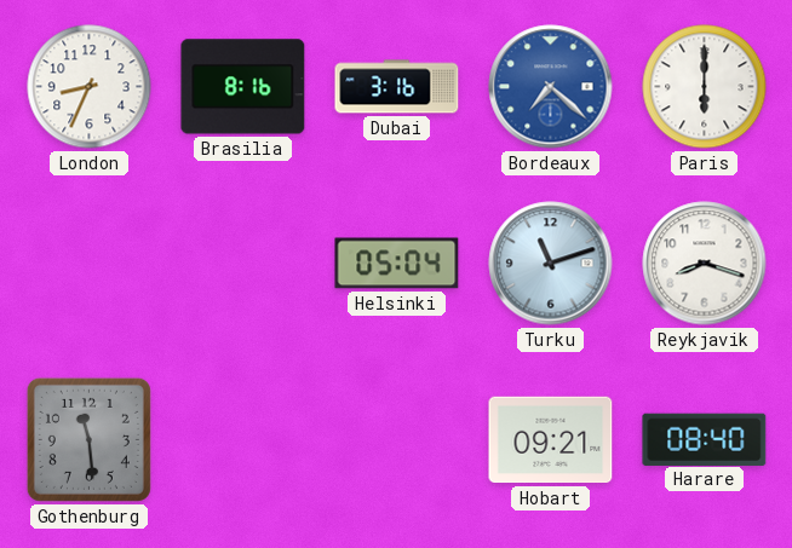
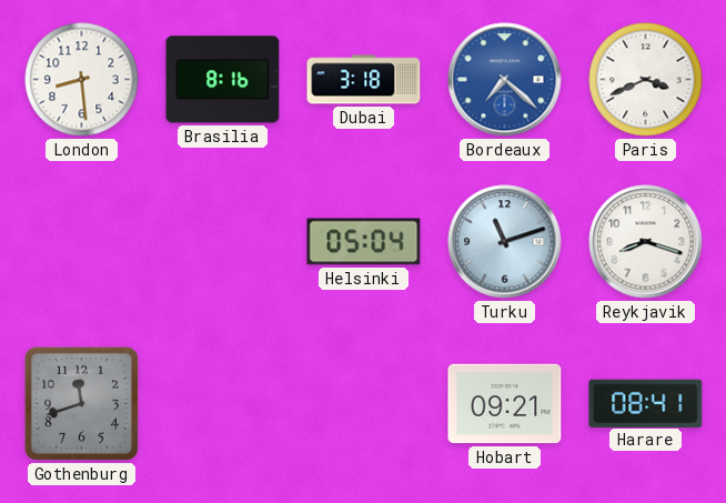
London: 8:34 -> 8:29 (82, 80)
Dubai: 3:16 -> 3:18 (364, 80)
Paris: 6:00 -> 3:41 (646, 80)
Gothenburg: 11:29 -> 11:42 (81, 403)
Harare: 08:40 -> 08:41 (646, 403)
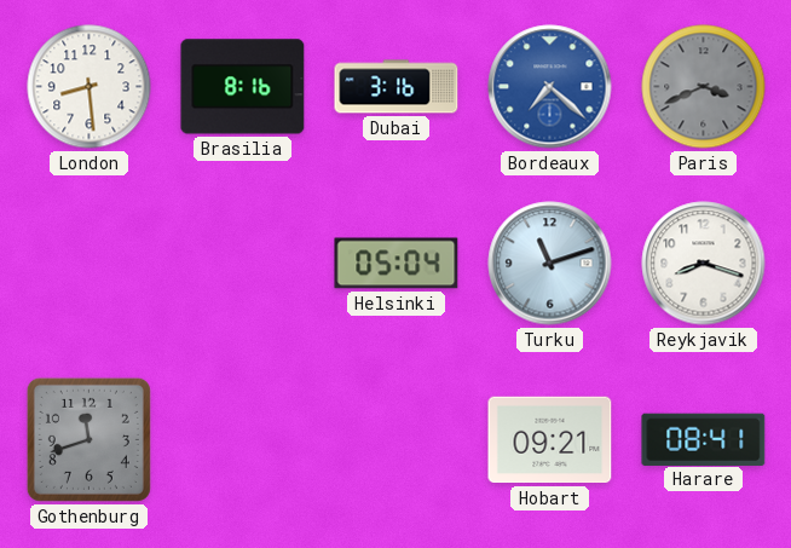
Dubai: 3:18 -> 3:16 (397, 87)
Paris dial: white -> grey (704, 87)
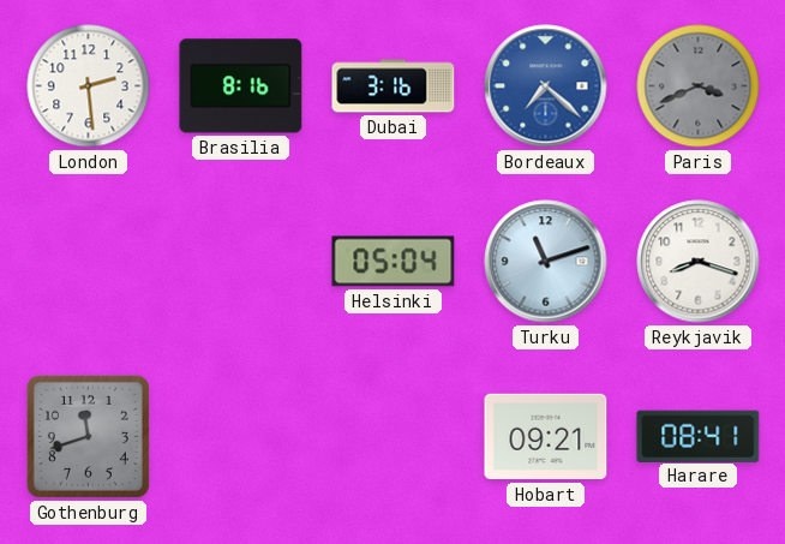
London: 8:29 -> 2:29 (89, 86)
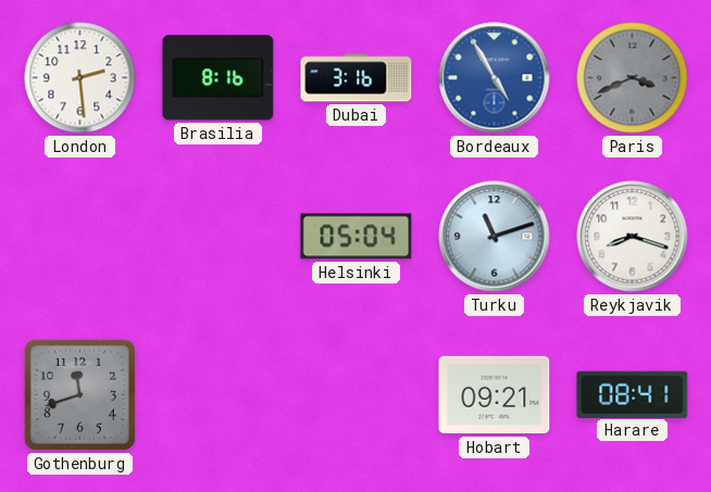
Bordeaux: 7:22 -> 4:55 (495, 78)
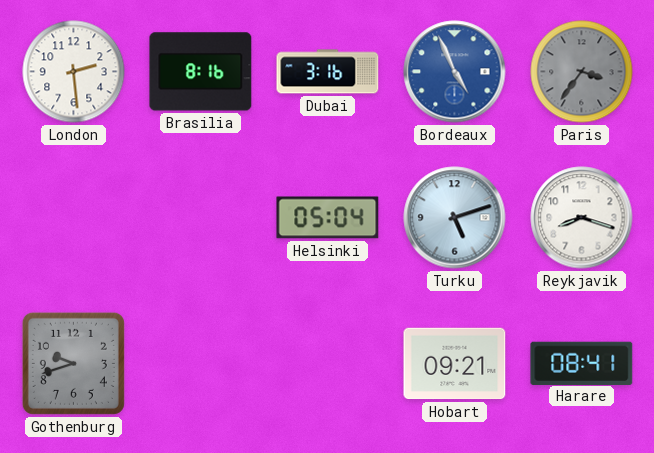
Bordeaux: 4:55 -> 4:56 (455, 72)
Paris: 3:41 -> 3:36 (582, 72)
Turku: 11:12 -> 5:12 (455, 218)
Gothenburg: 11:42 -> 9:42 (73, 363)
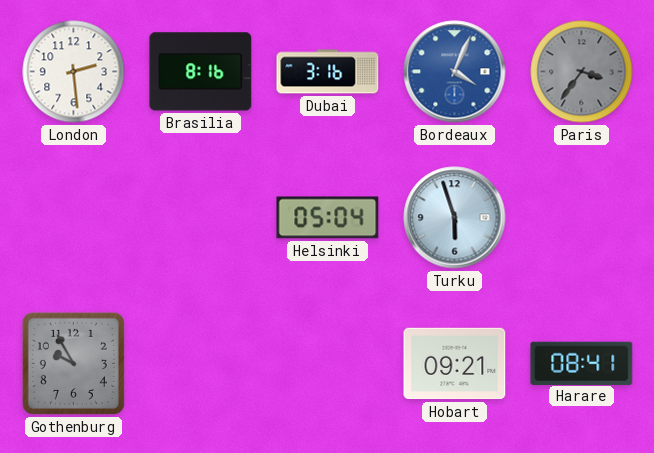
Bordeaux: 4:56 -> 4:04 (455, 72)
Turku: 5:12 -> 5:57 (455, 218)
Reykjavik: 8:18 -> none (582, 218)
Gothenburg: 9:42 -> 9:55 (73, 363)
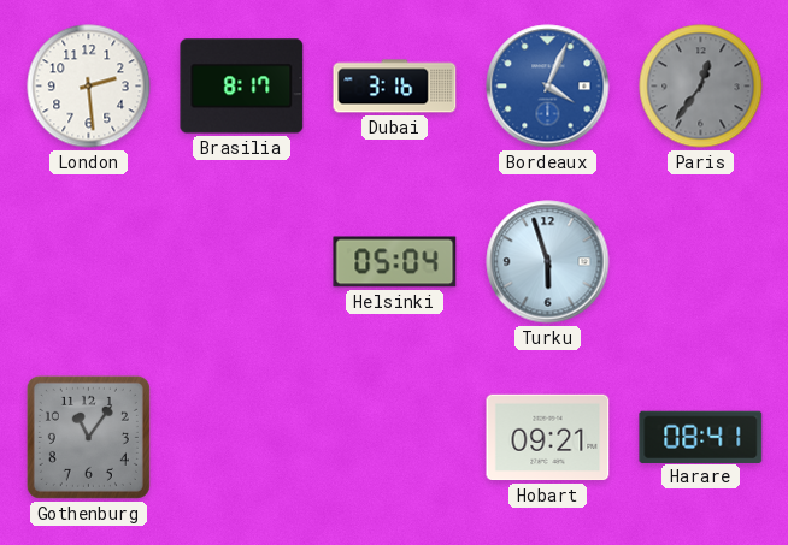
Brasilia: 8:16 -> 8:17 (242, 87)
Paris: 3:36 -> 12:36 (701, 87)
Gothenburg: 9:55 -> 11:06 (88, 437)
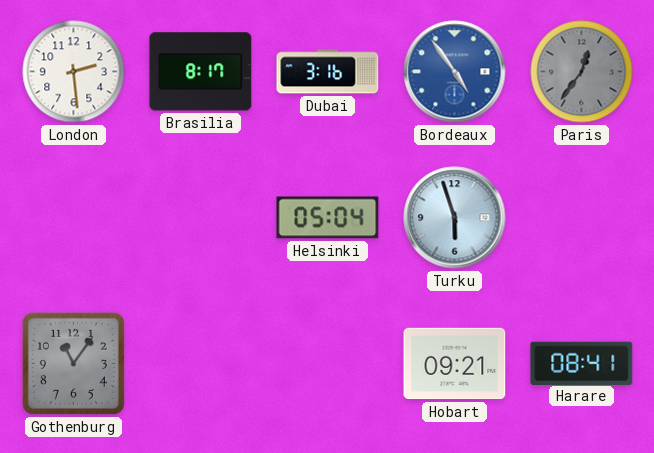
Bordeaux: 4:04 -> 4:54 (455, 72)
